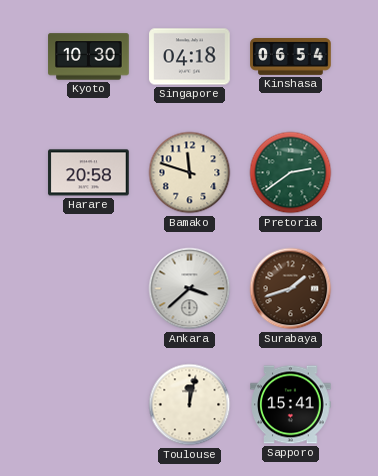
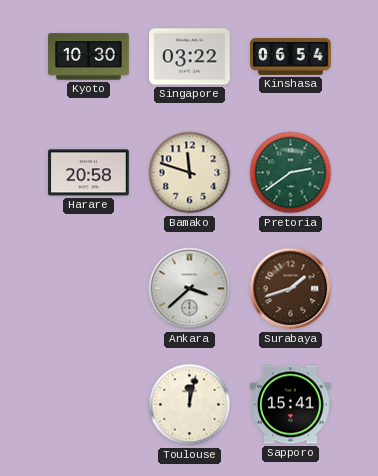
Singapore: 04:18 -> 03:22 (190, 57)
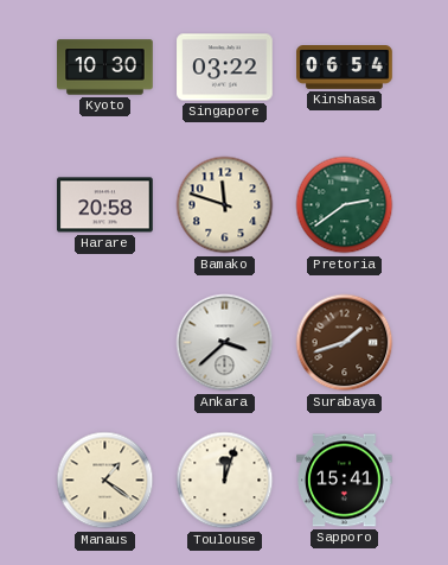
Manaus: none -> 1:21 (105, 481)
Toulouse: 12:02 -> 12:03 (225, 481)
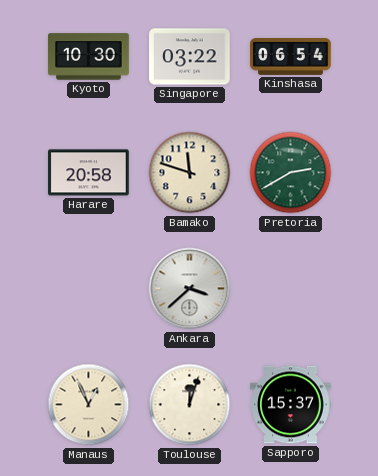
Pretoria: 2:39 -> 2:40 (291, 173)
Surabaya: 1:42 -> none (345, 343)
Manaus: 1:21 -> 12:56 (89, 405)
Sapporo: 15:41 -> 15:37 (291, 405)
